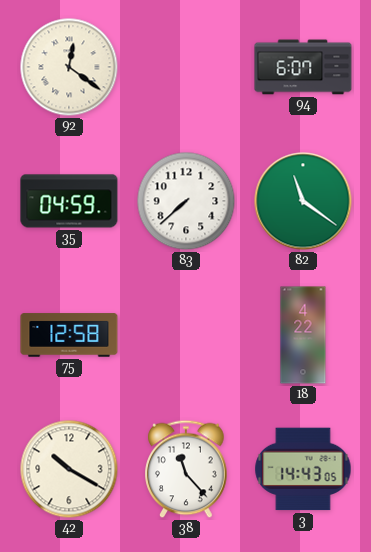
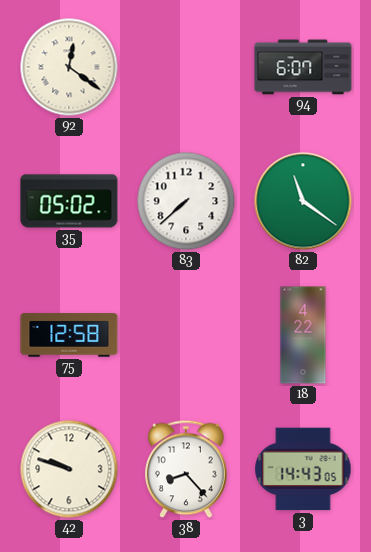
35: 04:59 -> 05:02 (69, 201)
42: 10:20 -> 9:48 (69, 469)
38: 11:23 -> 8:23 (186, 469)
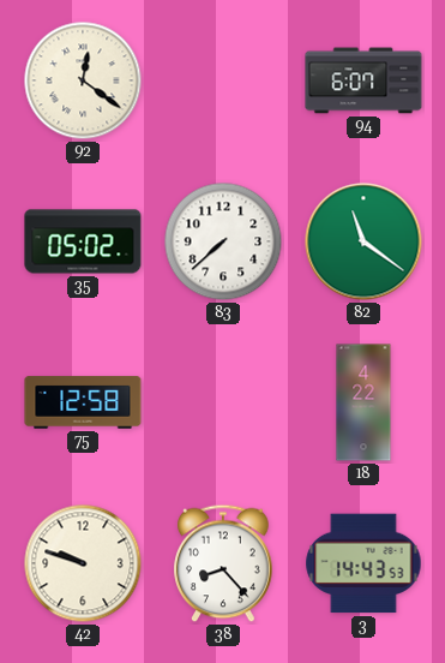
3: 14:43:05 -> 14:43:53 (363, 563)
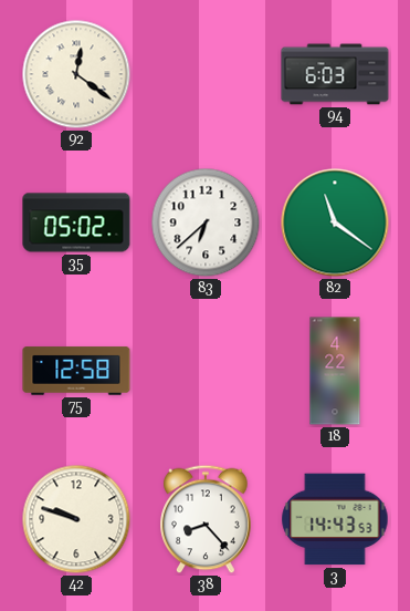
94: 6:07 -> 6:03 (335, 74)
83: 7:38 -> 6:38 (206, 222)
